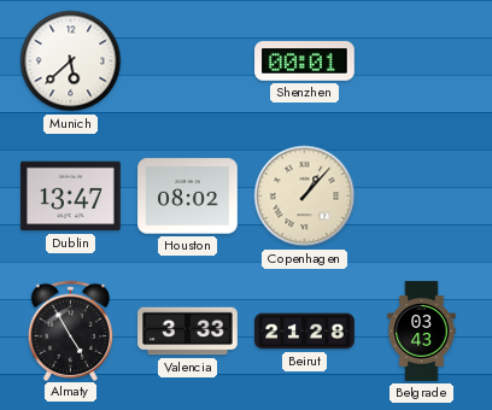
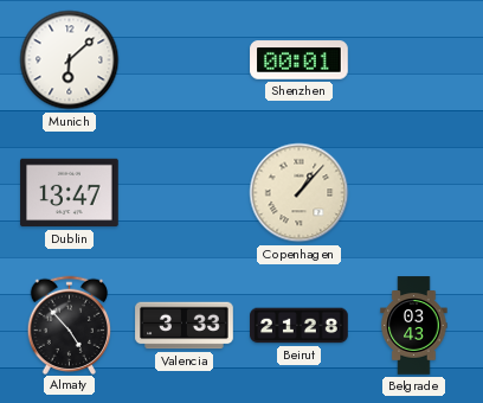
Munich: 5:38 -> 6:08 (70, 60)
Houston: 08:02 -> none (188, 197)
Almaty: 4:55 -> 4:53 (70, 325)
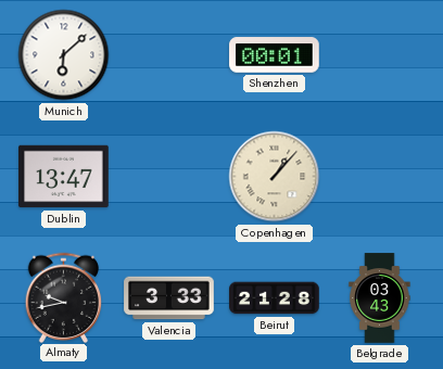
Almaty: 4:53 -> 9:43 (64, 297)
